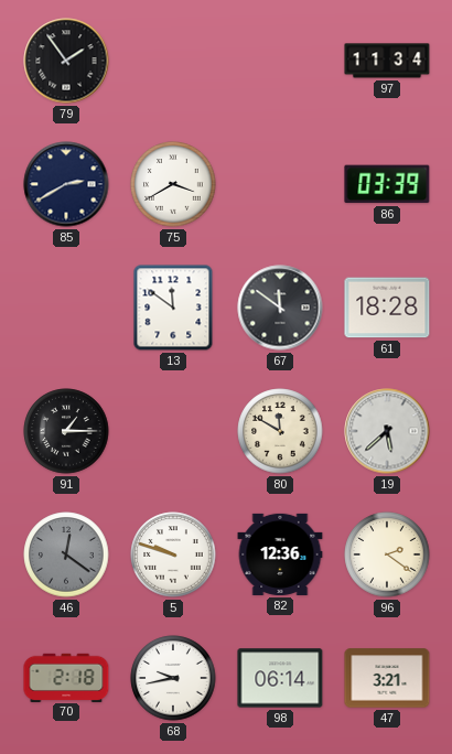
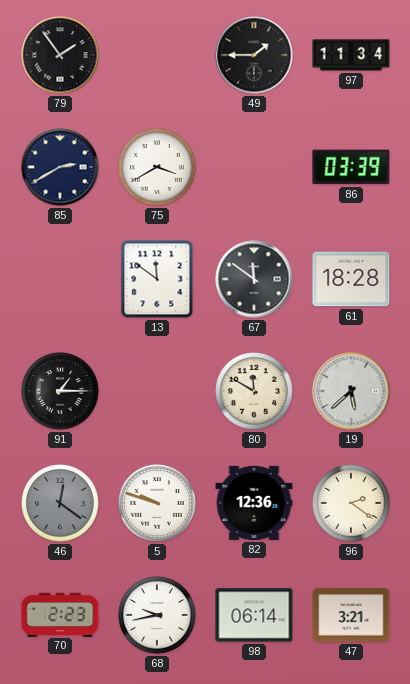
49: none -> 1:45 (254, 55)
70: 2:18 -> 2:23 (60, 614)
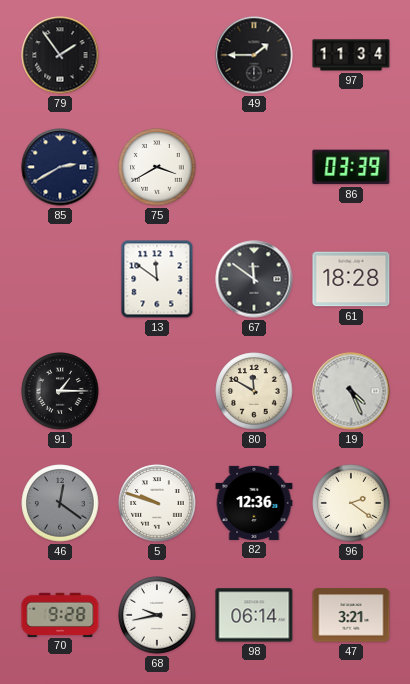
19: 5:38 -> 4:26 (351, 391)
70: 2:23 -> 9:28 (60, 614)
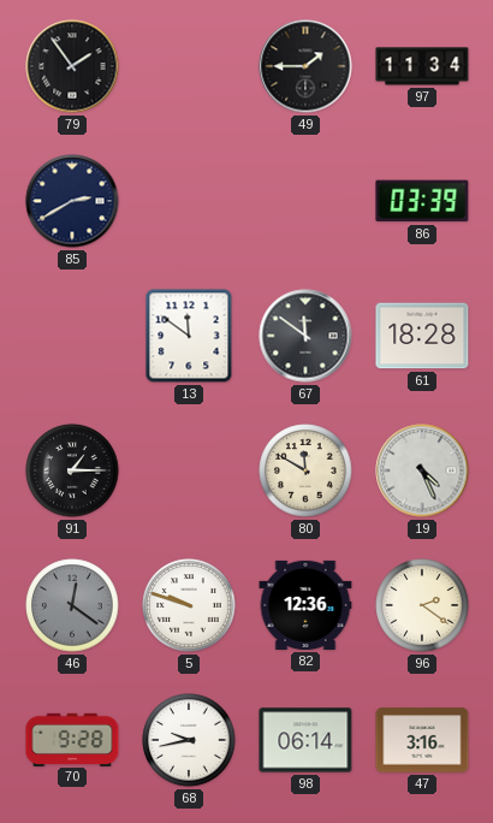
75: 3:40 -> none (157, 167)
47: 3:21 -> 3:16 (422, 740)
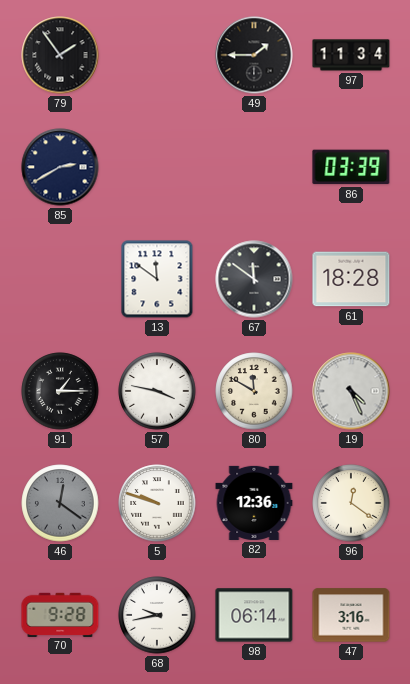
57: none -> 3:47 (157, 391)
96: 2:21 -> 12:21 (351, 503)
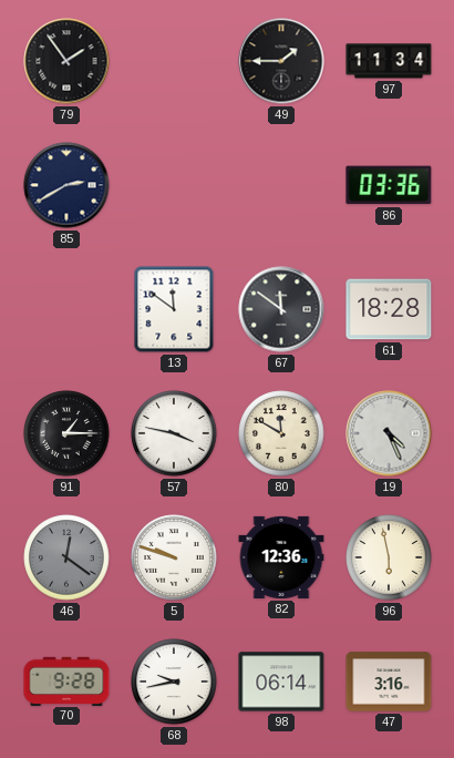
86: 03:39 -> 03:36 (389, 185)
96: 12:21 -> 5:58 (389, 557)
